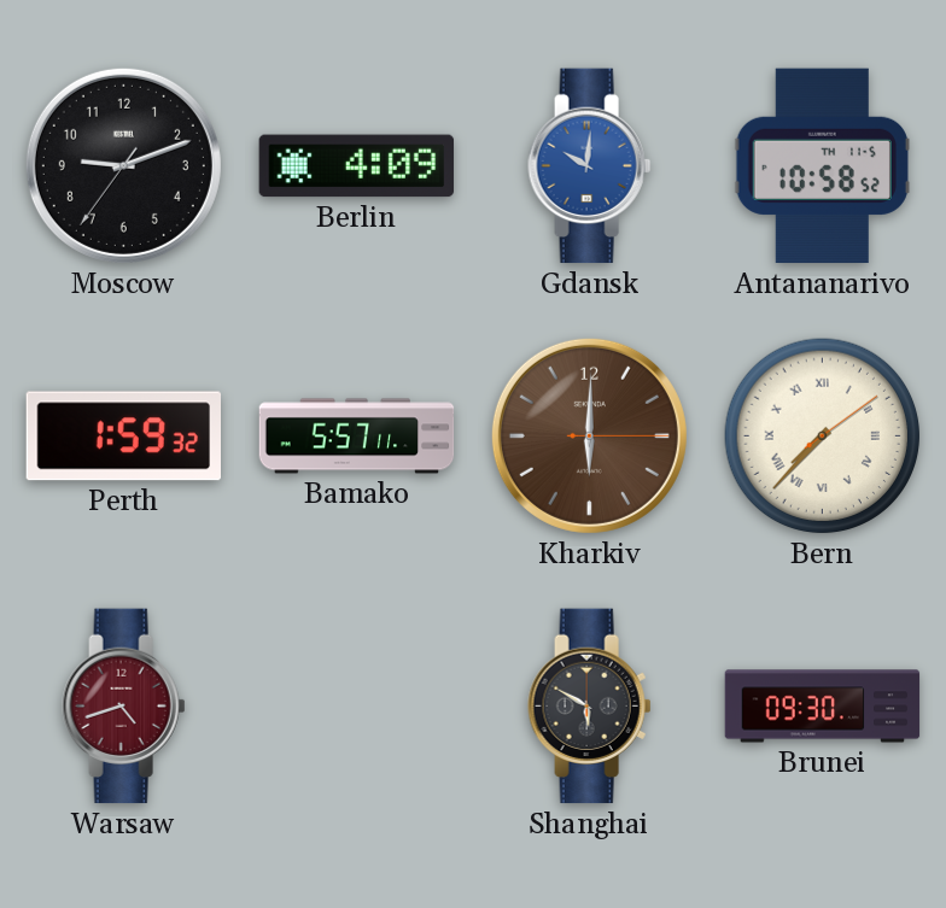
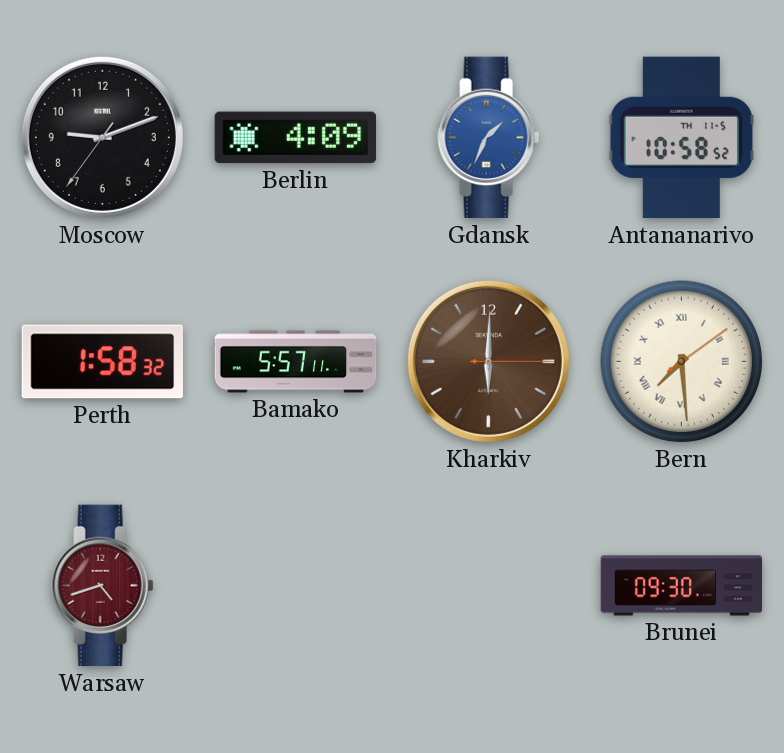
Gdansk: 10:01 -> 1:34 (489, 138)
Perth: 1:59 -> 1:58 (102, 362)
Bern: 7:37 -> 7:29 (682, 362)
Shanghai: 5:50 -> none (590, 707)
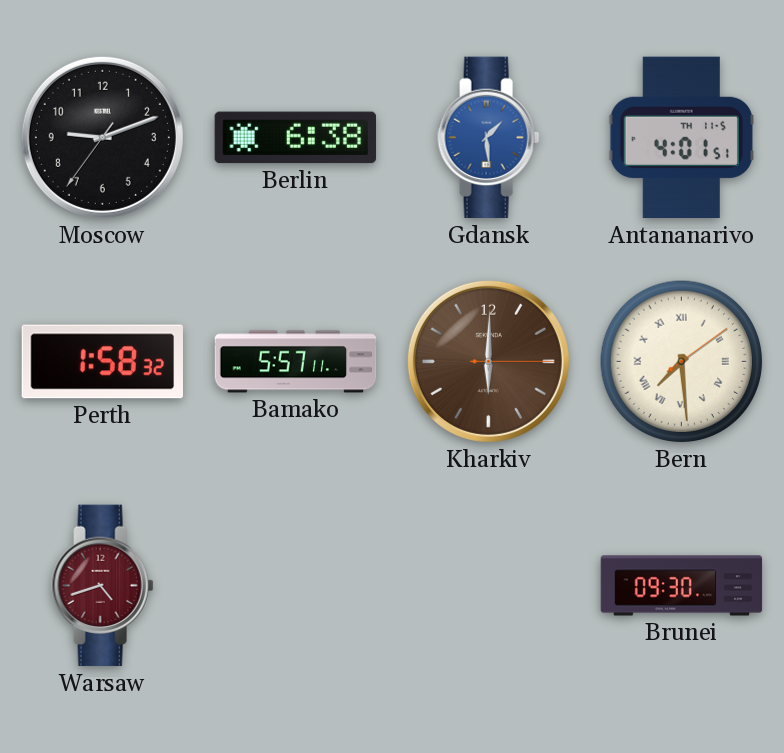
Berlin: 4:09 -> 6:38 (296, 138)
Gdansk: 1:34 -> 1:29 (489, 138)
Antananarivo: 10:58 -> 4:01 (681, 138)
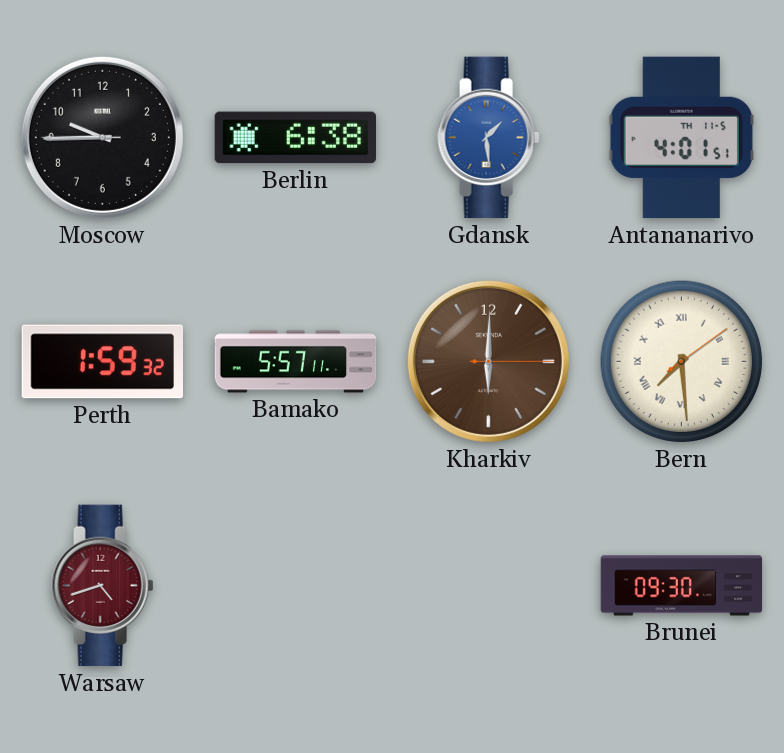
Moscow: 9:11 -> 9:44 (102, 137)
Perth: 1:58 -> 1:59 (102, 362)
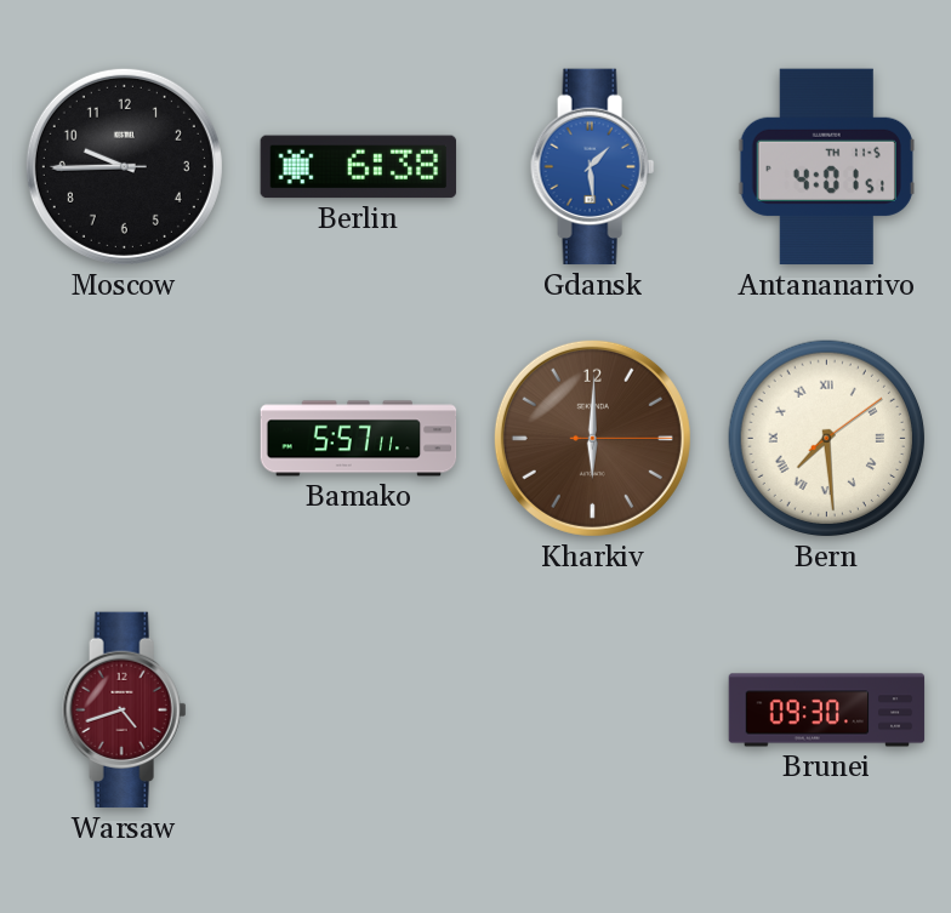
Perth: 1:59 -> none (102, 362)
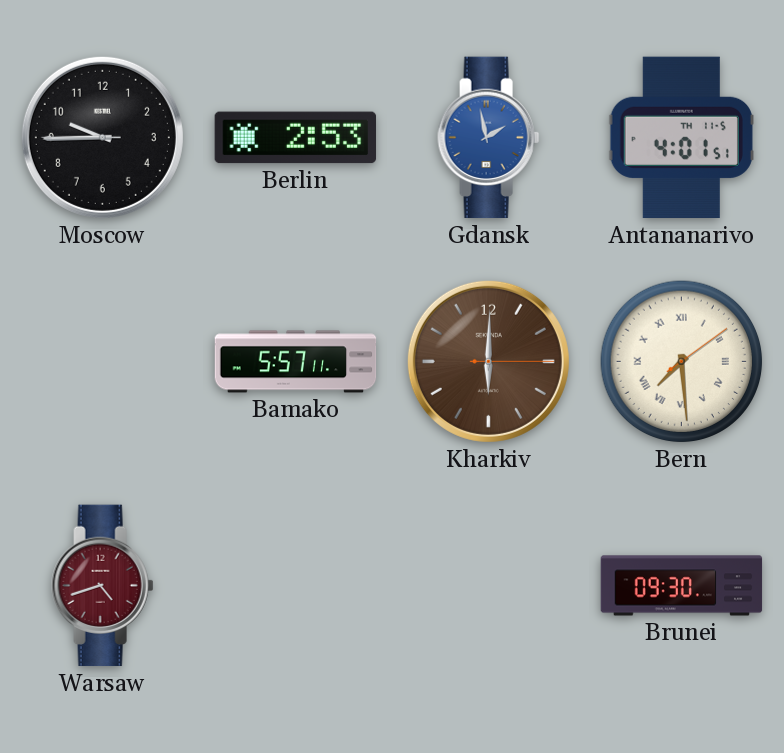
Berlin: 6:38 -> 2:53 (296, 138)
Gdansk: 1:29 -> 1:58 (489, 138)
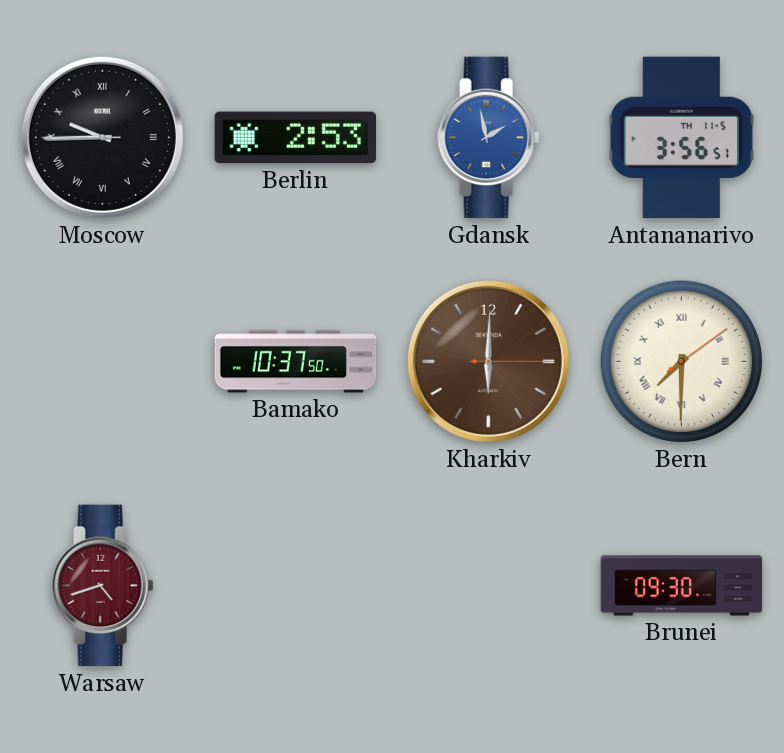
Moscow numerals: Arabic -> Roman (102, 137)
Antananarivo: 4:01 -> 3:56 (681, 138)
Bamako: 5:57 -> 10:37 (296, 362)
Bern: 7:29 -> 7:30 (682, 362)
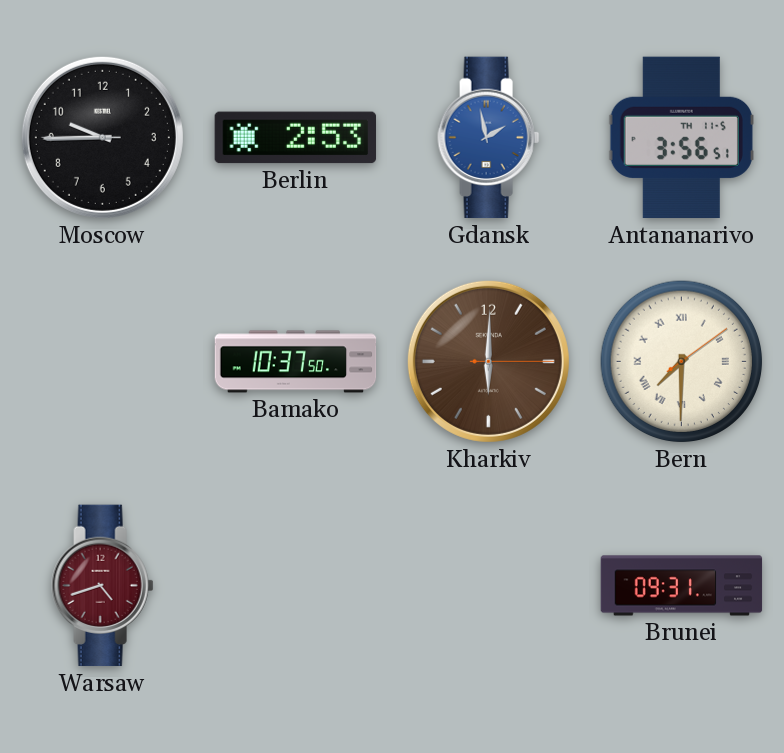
Moscow numerals: Roman -> Arabic (102, 137)
Brunei: 09:30 -> 09:31 (682, 586)
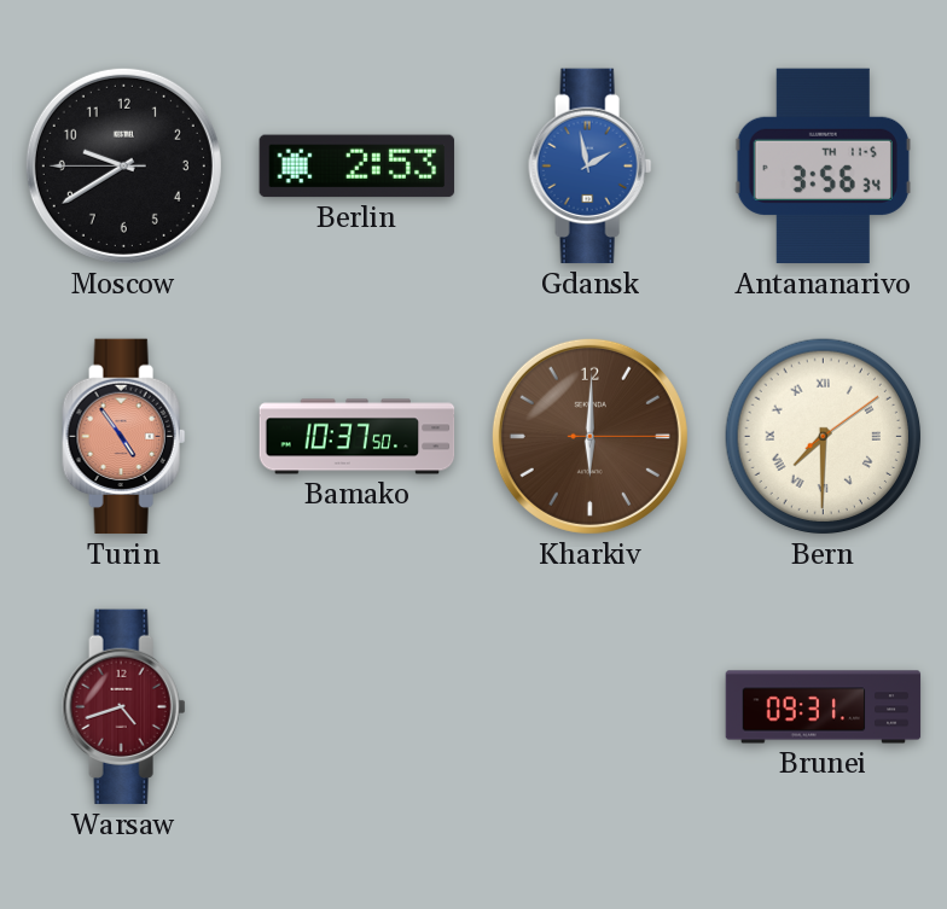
Moscow: 9:44 -> 9:39 (123, 165)
Antananarivo: 3:56:51 -> 3:56:34 (823, 167)
Turin: none -> 4:54 (124, 437)
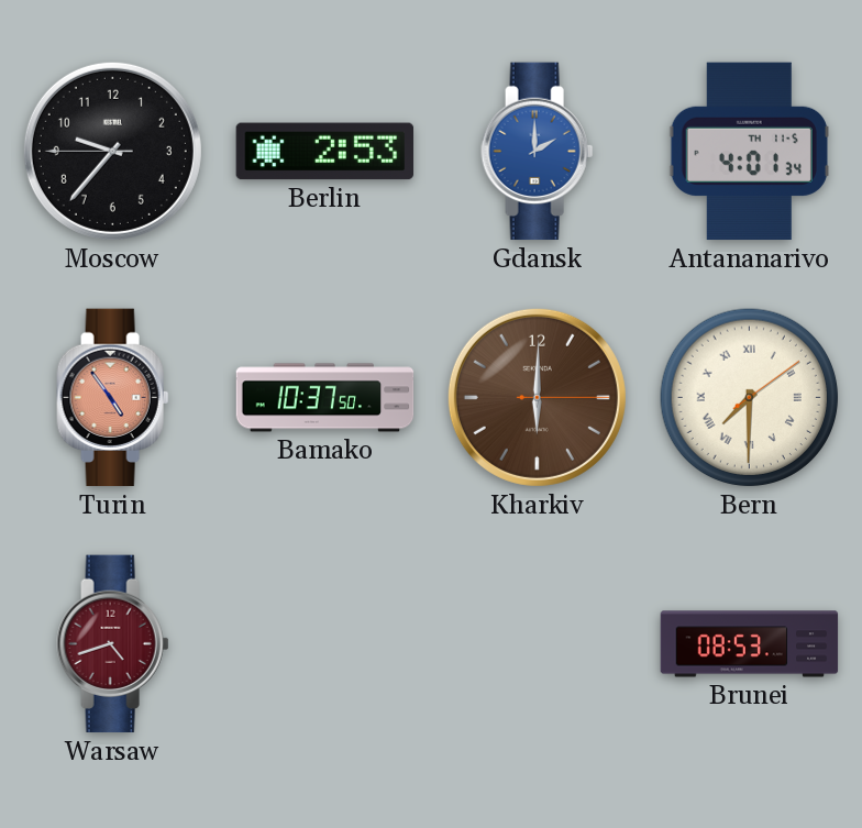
Moscow: 9:39 -> 9:36 (112, 151)
Gdansk: 1:58 -> 2:00 (538, 152)
Antananarivo: 3:56 -> 4:01 (749, 152)
Brunei: 09:31 -> 08:53 (750, 644)
